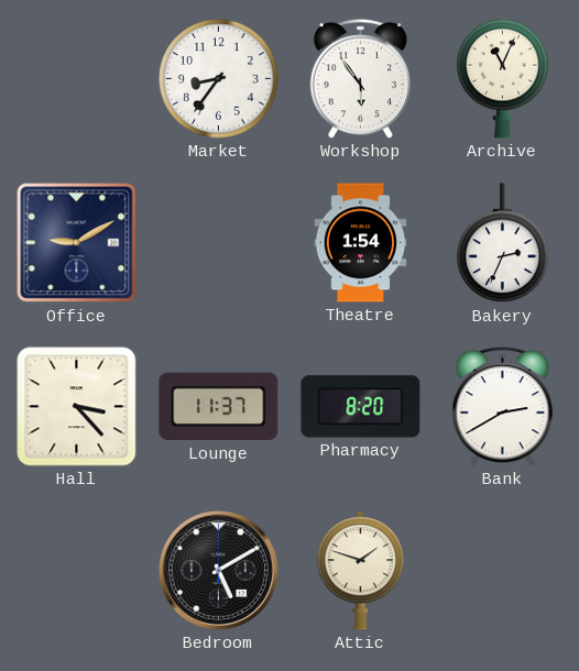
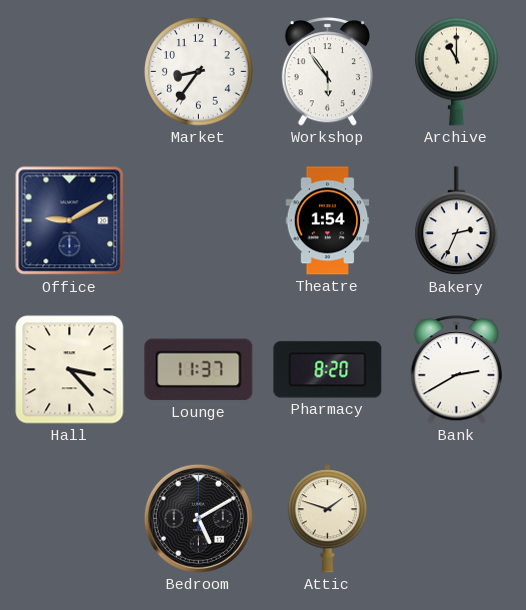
Archive: 11:04 -> 11:00 (457, 71)
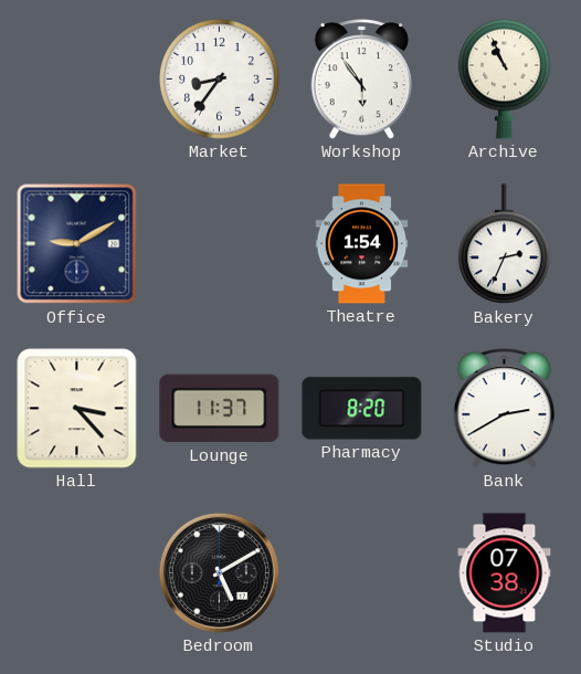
Archive: 11:00 -> 10:56 (505, 78)
Attic: 1:48 -> none (327, 519)
Studio: none -> 07:38 (505, 573)
